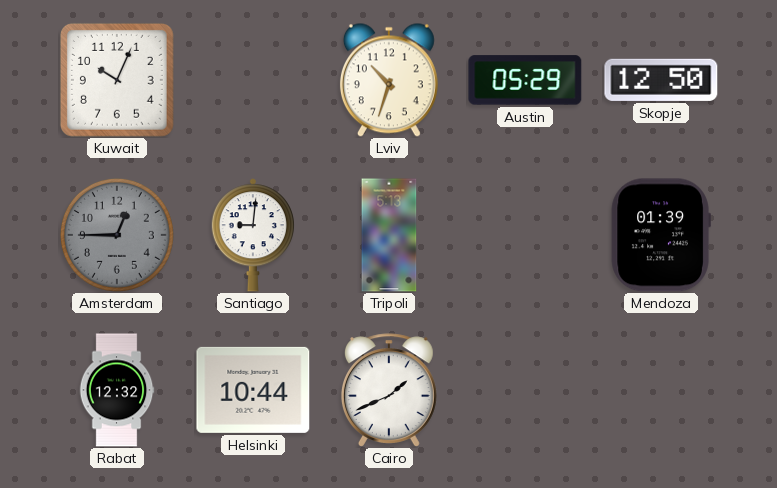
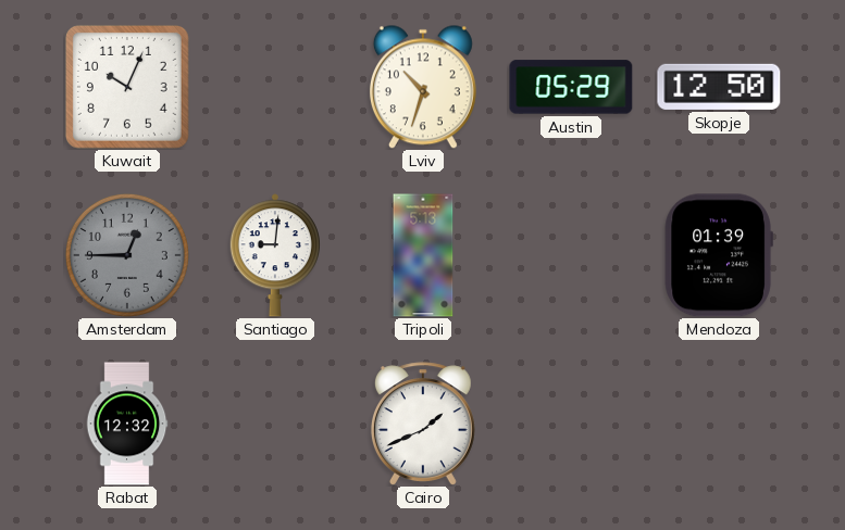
Helsinki: 10:44 -> none (253, 390)
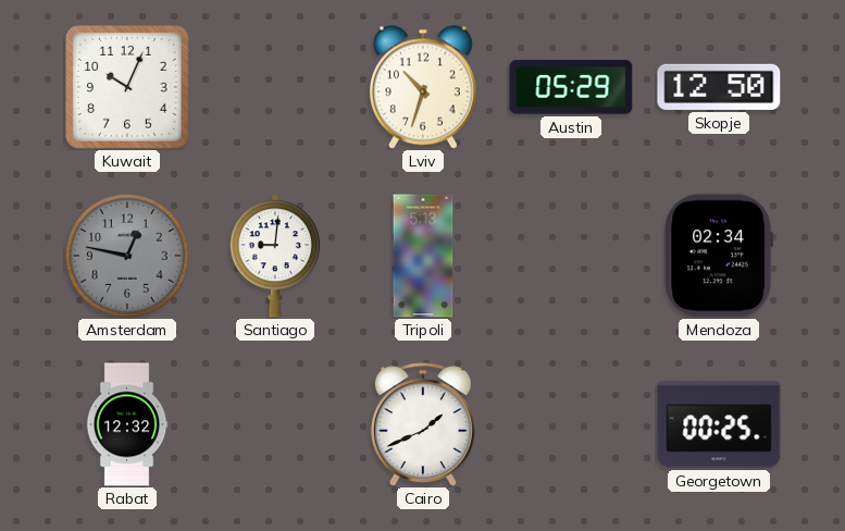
Amsterdam: 12:45 -> 12:47 (127, 256)
Mendoza: 01:39 -> 02:34 (719, 256)
Georgetown: none -> 00:25 (719, 424)
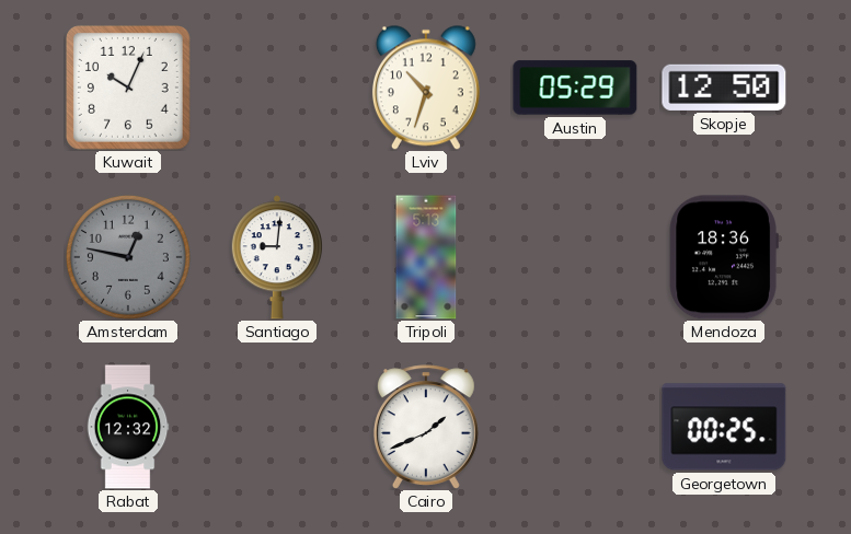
Mendoza: 02:34 -> 18:36 (724, 257)
